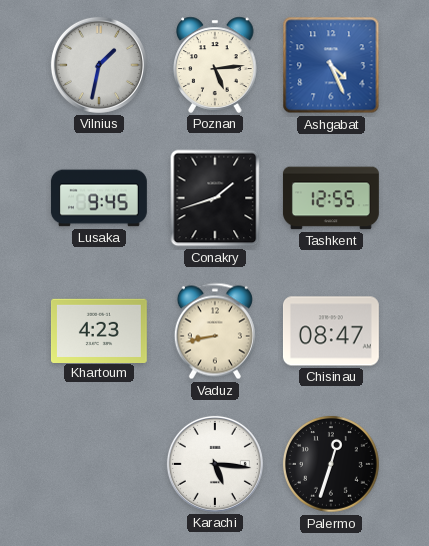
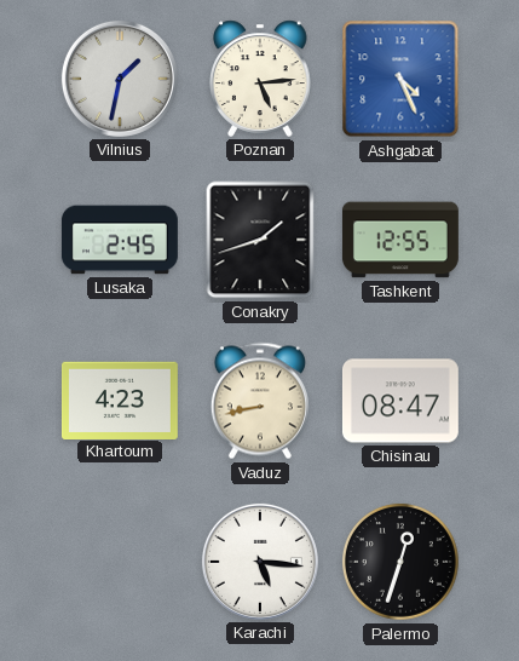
Lusaka: 9:45 -> 2:45 (120, 240)
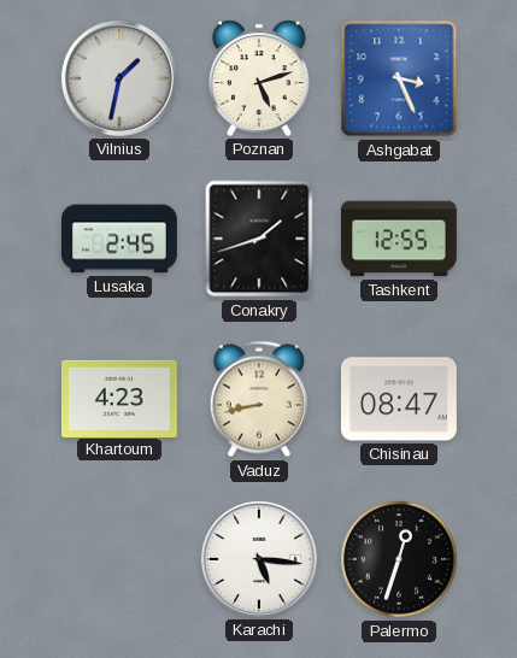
Poznan: 5:14 -> 5:12 (259, 78)
Ashgabat: 4:26 -> 3:26 (399, 78)
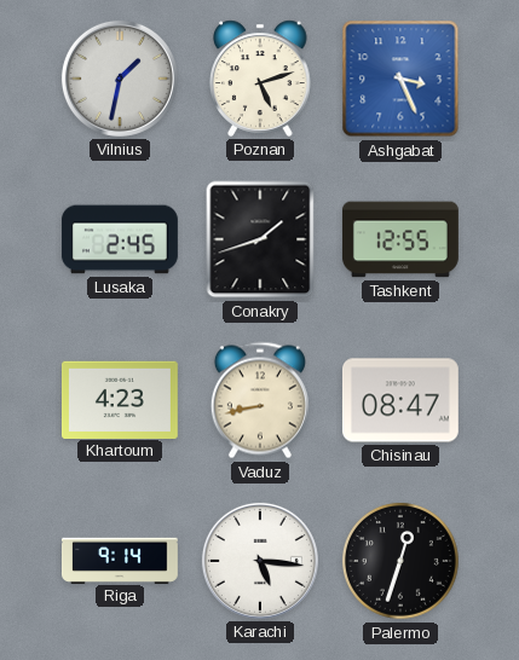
Riga: none -> 9:14 (120, 560)
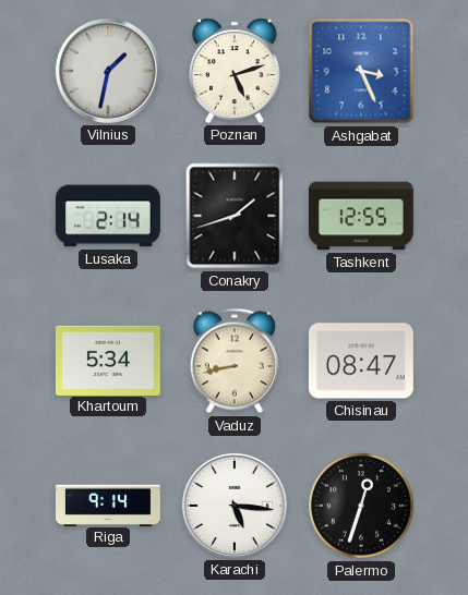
Lusaka: 2:45 -> 2:14 (108, 216)
Khartoum: 4:23 -> 5:34 (108, 360)
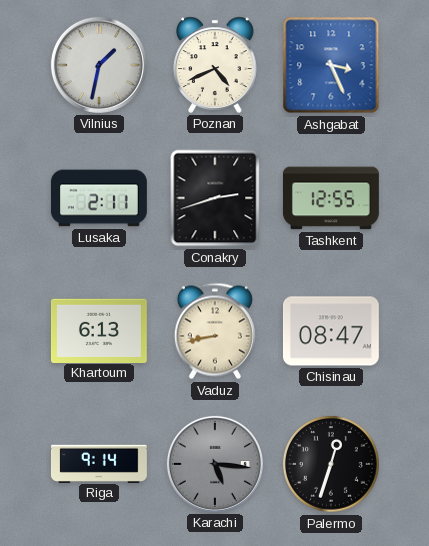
Poznan: 5:12 -> 4:41 (215, 65)
Lusaka: 2:14 -> 2:11 (99, 198)
Conakry: 1:42 -> 2:42 (215, 198)
Khartoum: 5:34 -> 6:13 (99, 330)
Karachi dial: white -> grey (215, 464)
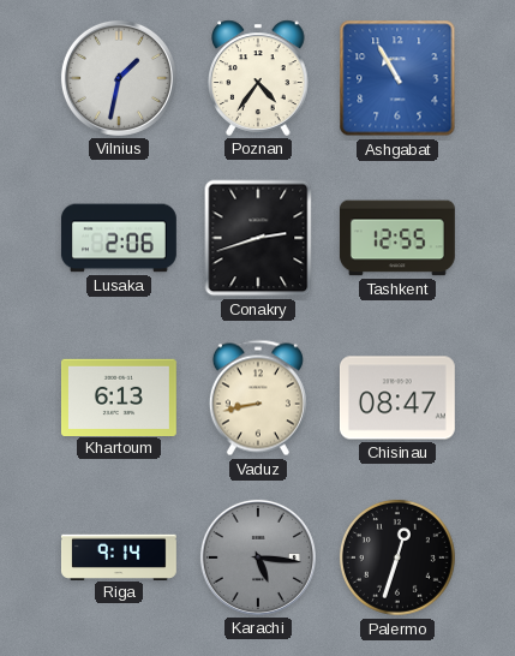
Poznan: 4:41 -> 4:36 (258, 78)
Ashgabat: 3:26 -> 10:55 (397, 78)
Lusaka: 2:11 -> 2:06 (119, 238)
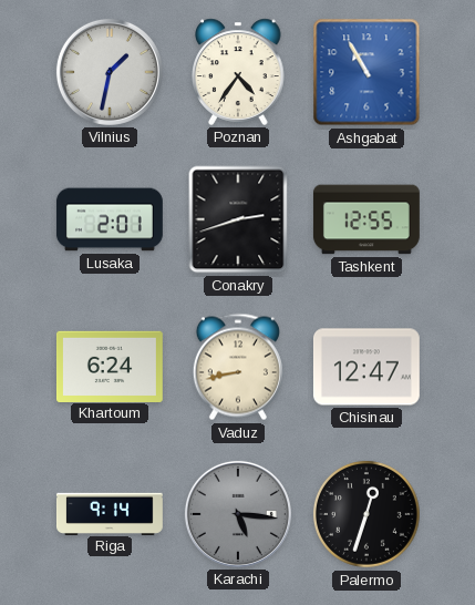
Lusaka: 2:06 -> 2:01 (110, 219)
Khartoum: 6:13 -> 6:24 (110, 366)
Chisinau: 08:47 -> 12:47 (366, 367)
